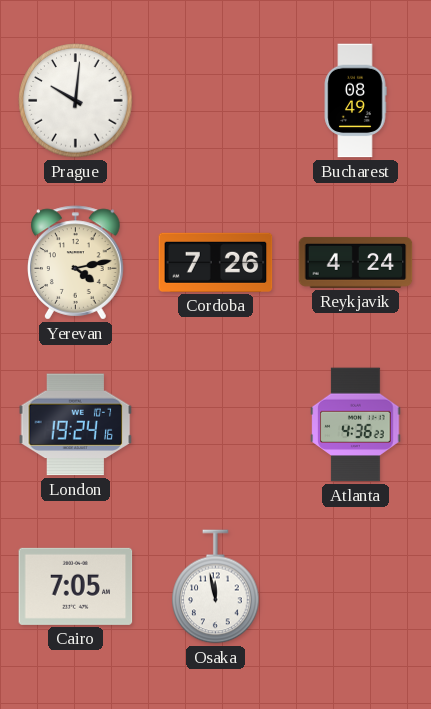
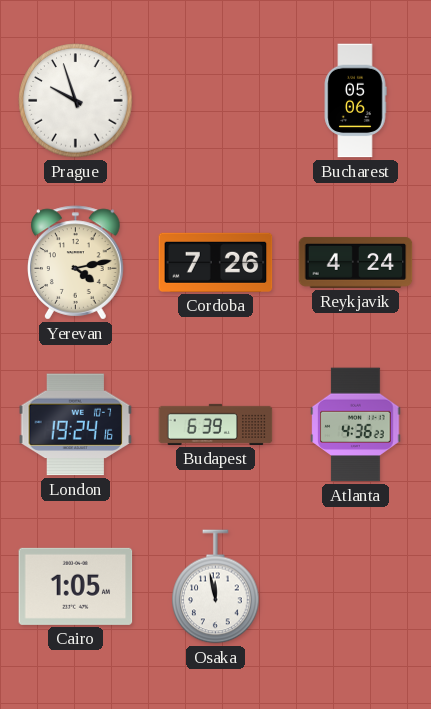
Prague: 10:01 -> 9:57 (76, 101)
Bucharest: 08:49 -> 05:06 (355, 101)
Budapest: none -> 6:39 (216, 424)
Cairo: 7:05 -> 1:05 (76, 586)
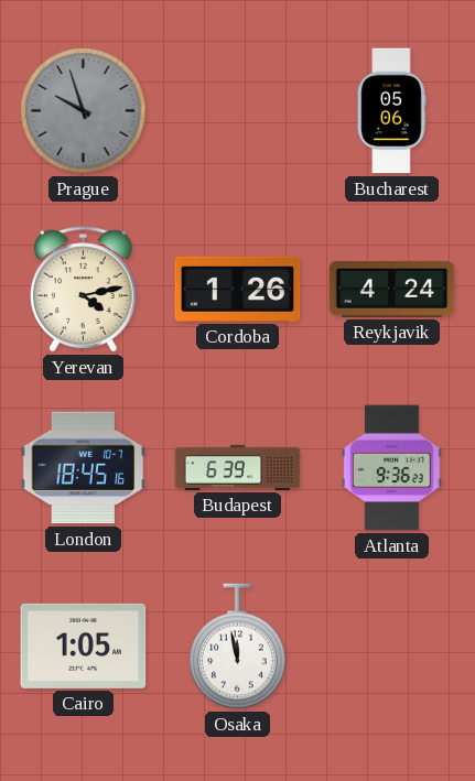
Prague dial: white -> grey (84, 111)
Cordoba: 7:26 -> 1:26 (238, 289)
London: 19:24 -> 18:45 (84, 468)
Atlanta: 4:36 -> 9:36 (392, 468)
